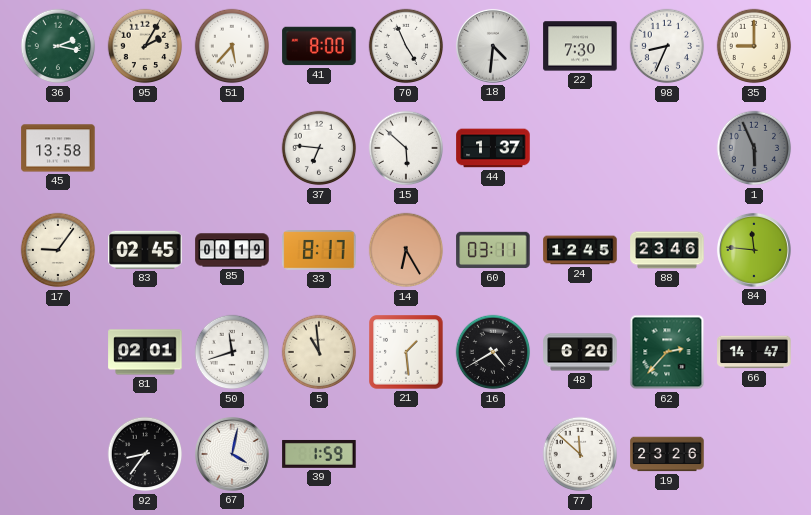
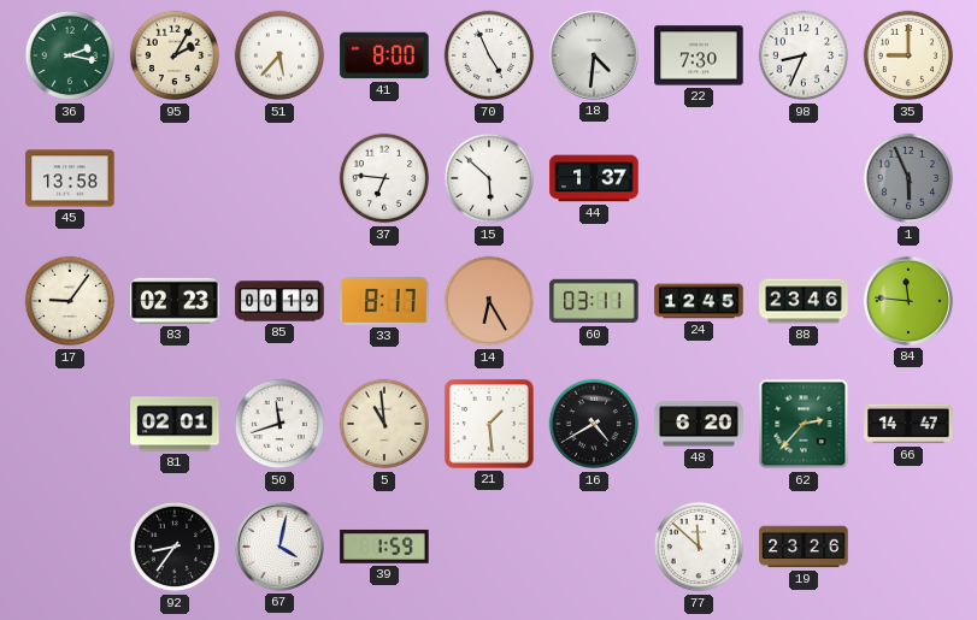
83: 02:45 -> 02:23 (175, 301)
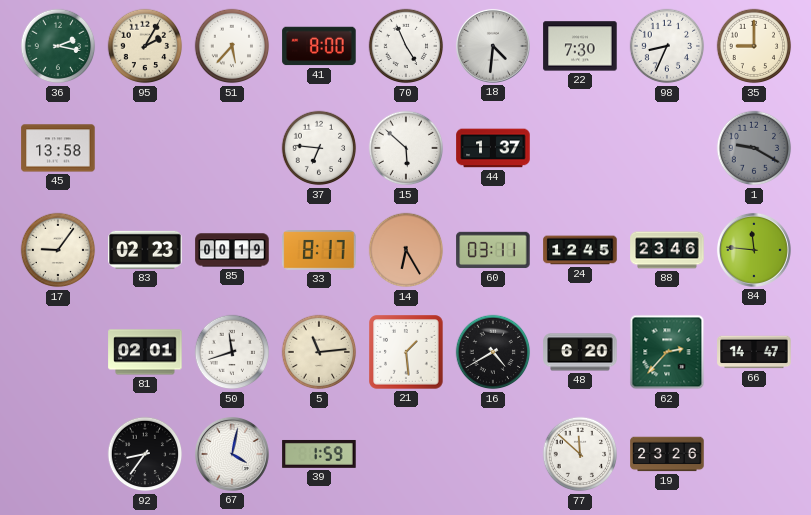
1: 5:56 -> 9:20 (754, 148)
5: 10:59 -> 11:14 (319, 352)
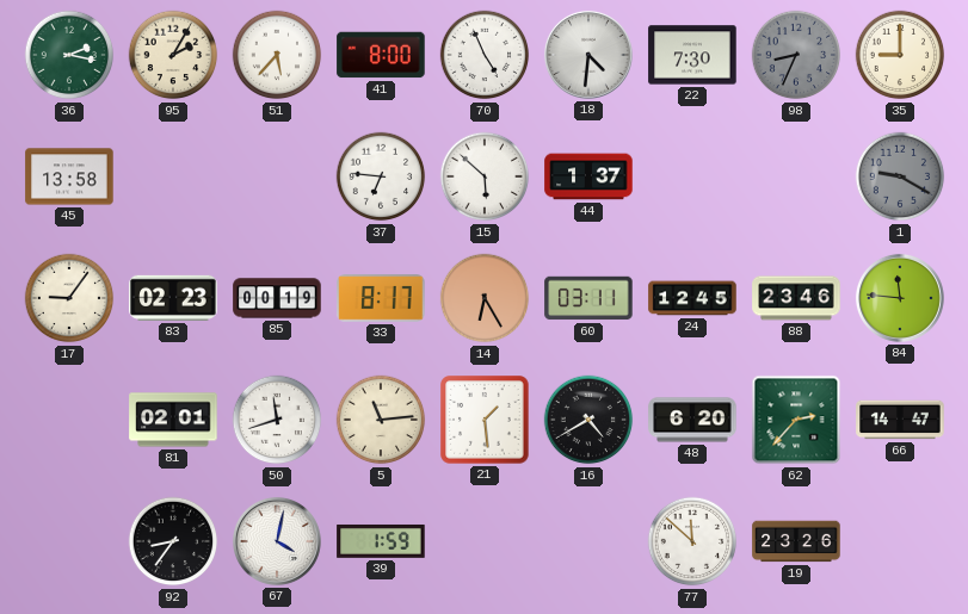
98 dial: white -> grey (796, 55)
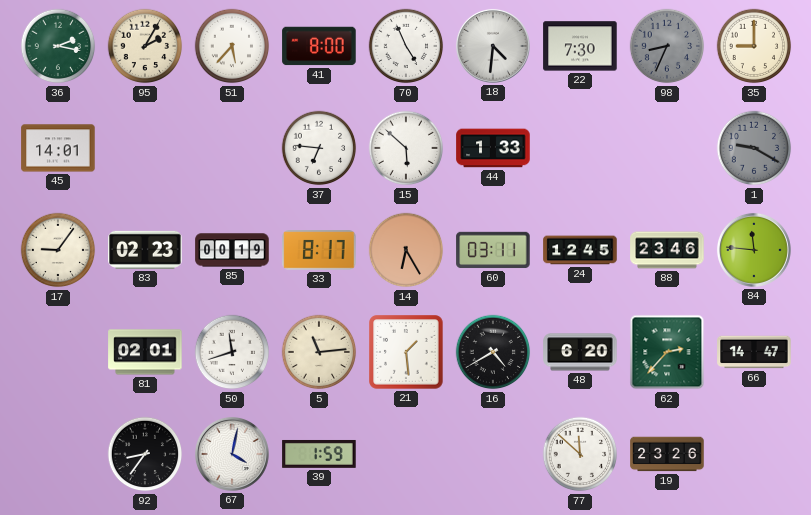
45: 13:58 -> 14:01 (58, 148)
44: 1:37 -> 1:33 (493, 148)
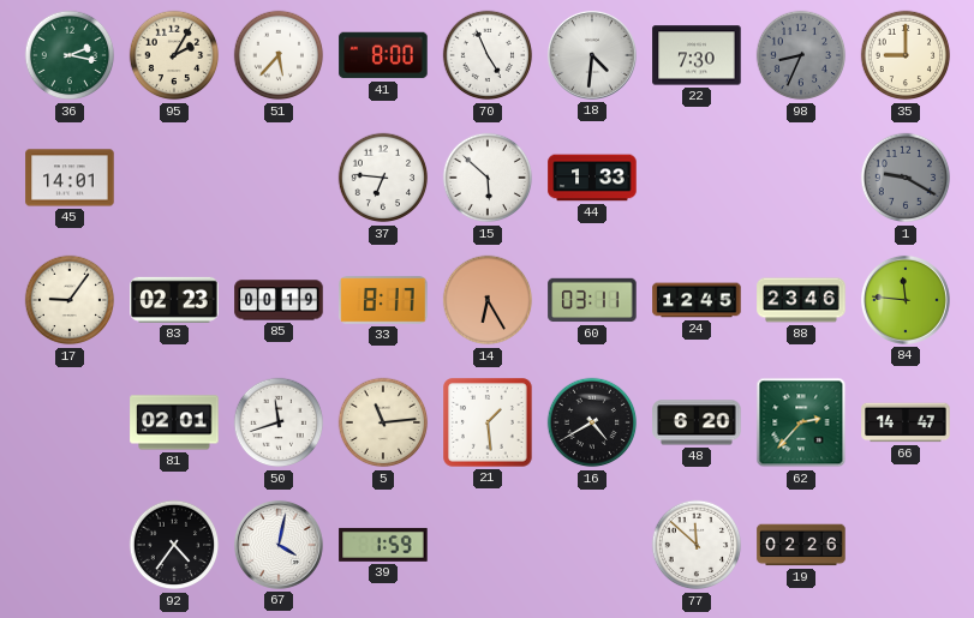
92: 8:36 -> 4:36 (174, 545)
19: 23:26 -> 02:26 (801, 545)
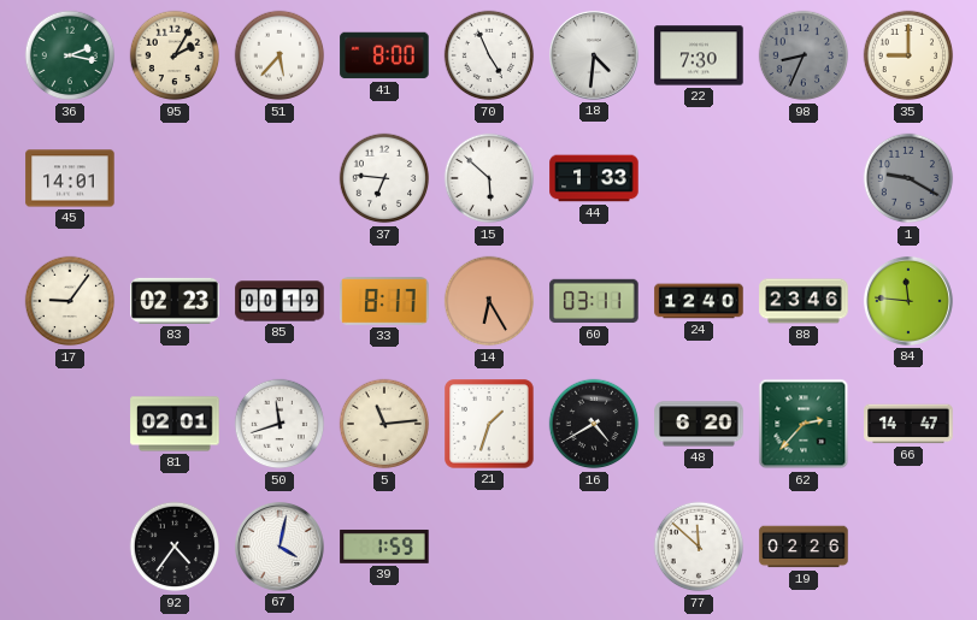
24: 12:45 -> 12:40 (699, 301)
21: 1:29 -> 1:33 (489, 424)
